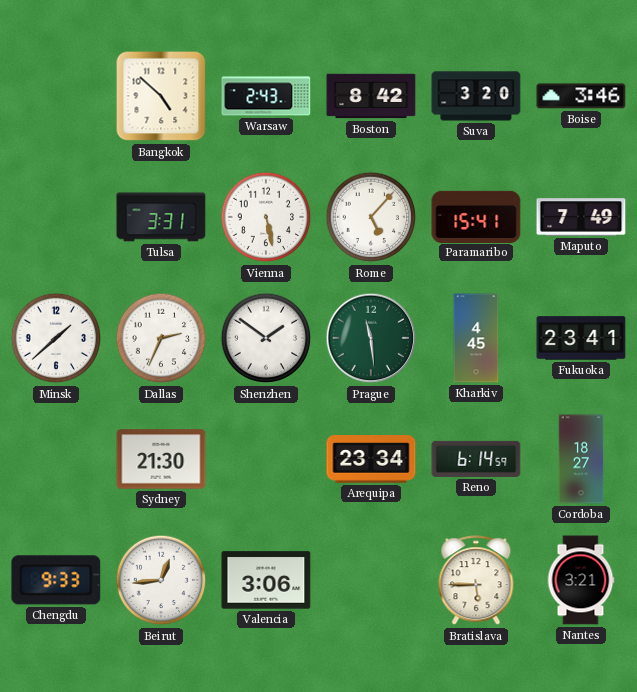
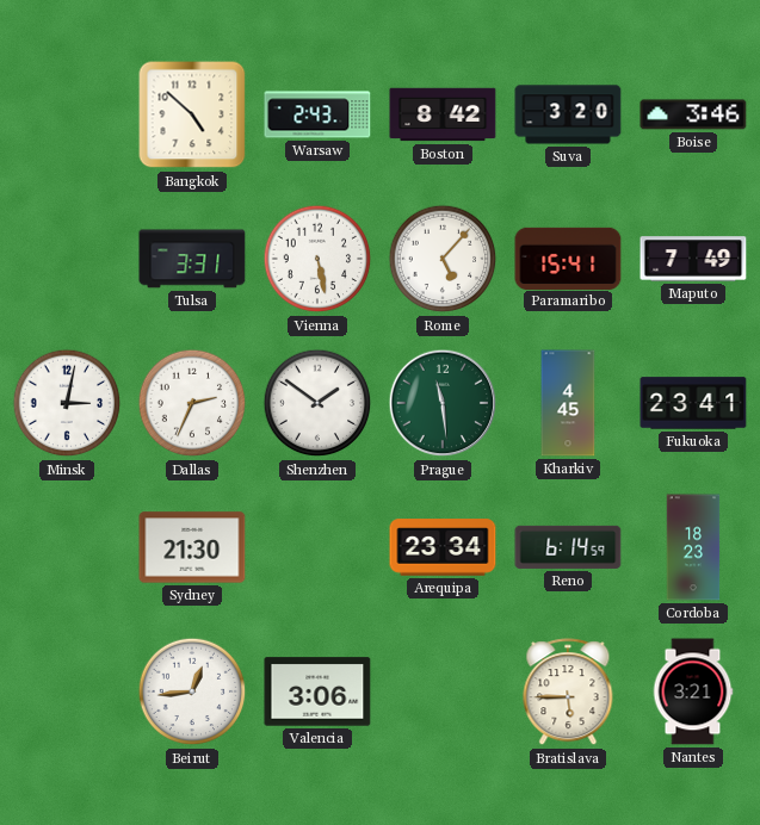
Minsk: 1:38 -> 3:02 (67, 403)
Cordoba: 18:27 -> 18:23 (693, 547)
Chengdu: 9:33 -> none (56, 580)
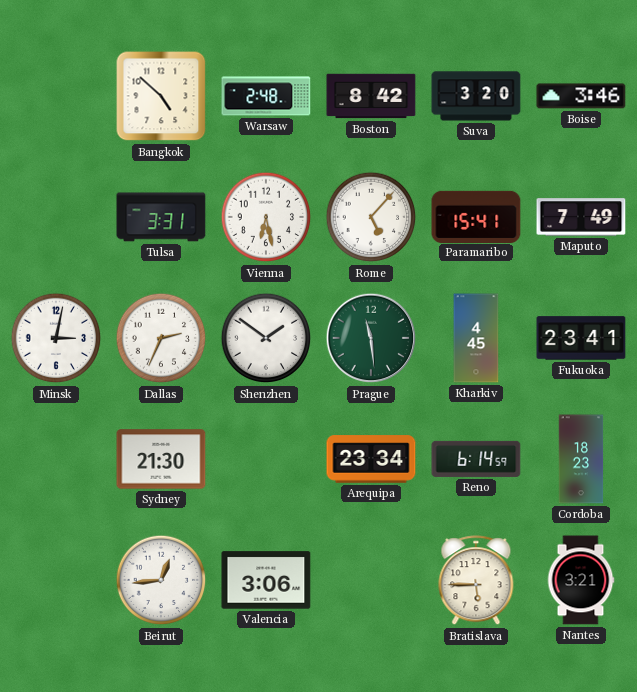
Warsaw: 2:43 -> 2:48 (266, 96)
Vienna: 5:28 -> 6:28 (266, 217)
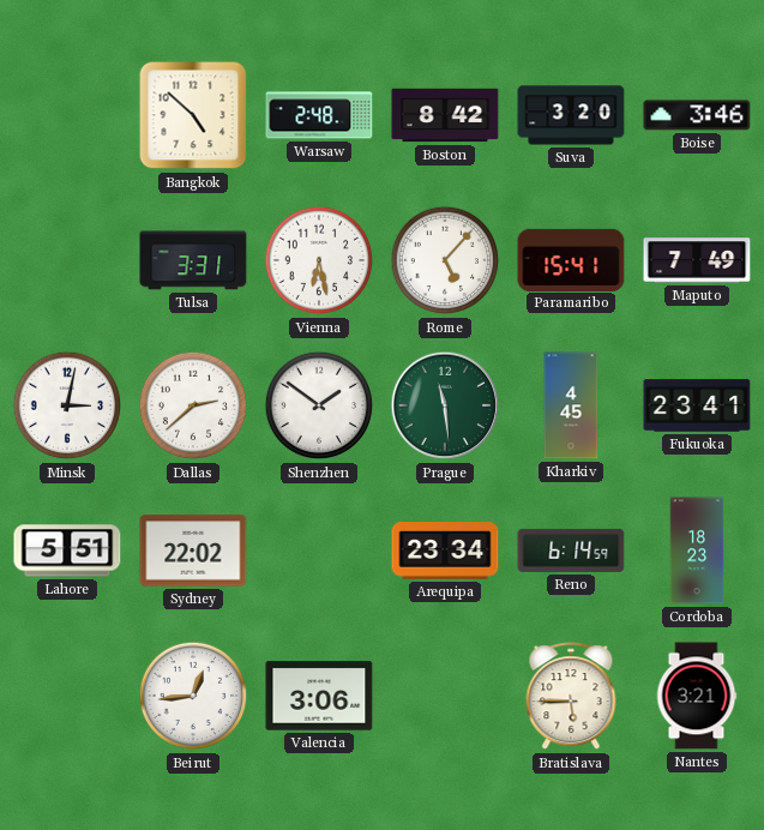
Dallas: 2:34 -> 2:38 (193, 405)
Lahore: none -> 5:51 (67, 551)
Sydney: 21:30 -> 22:02 (193, 551)
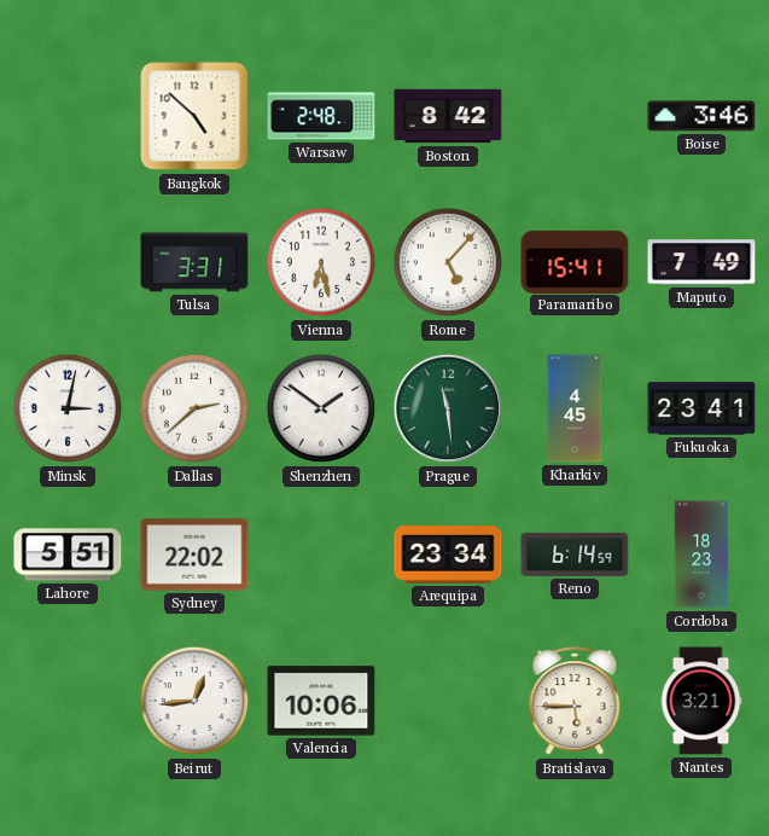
Suva: 3:20 -> none (571, 115)
Valencia: 3:06 -> 10:06 (321, 701)
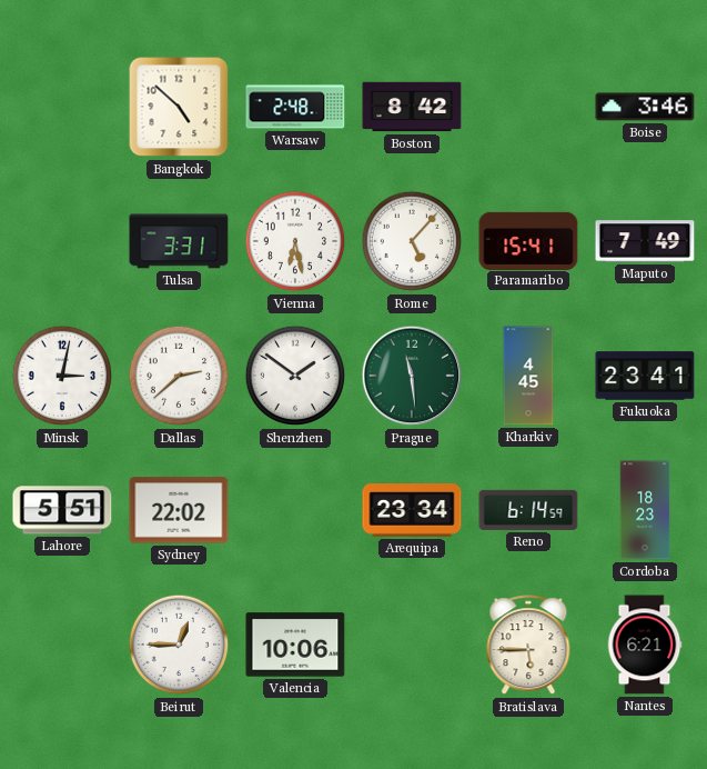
Beirut: 12:44 -> 12:45 (179, 645)
Nantes: 3:21 -> 6:21 (645, 645)
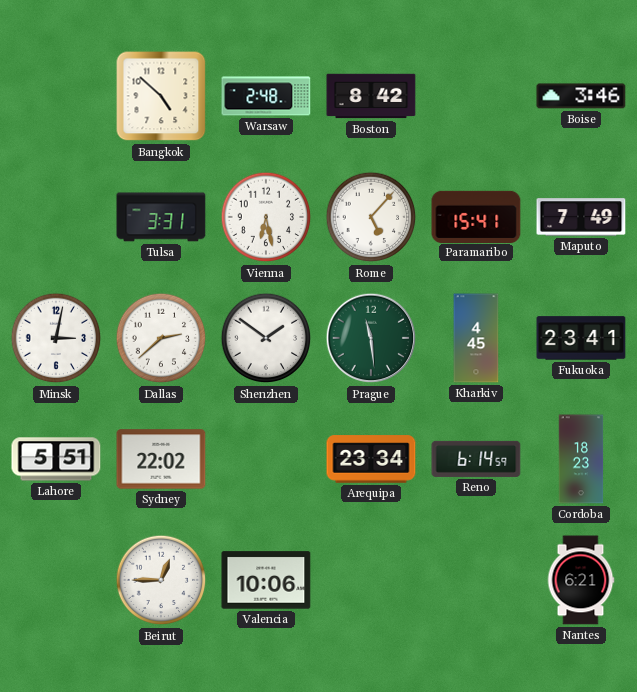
Bratislava: 5:45 -> none (528, 646)
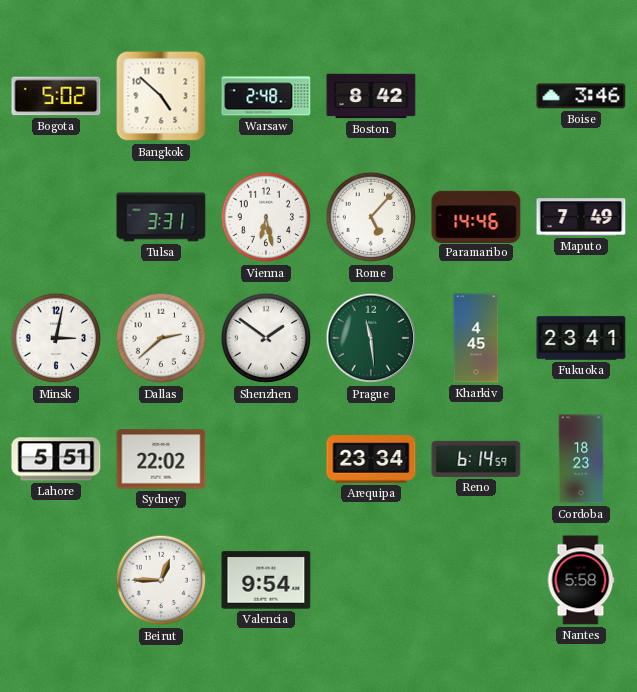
Bogota: none -> 5:02 (56, 96)
Paramaribo: 15:41 -> 14:46 (476, 216)
Valencia: 10:06 -> 9:54 (266, 580)
Nantes: 6:21 -> 5:58 (581, 580)
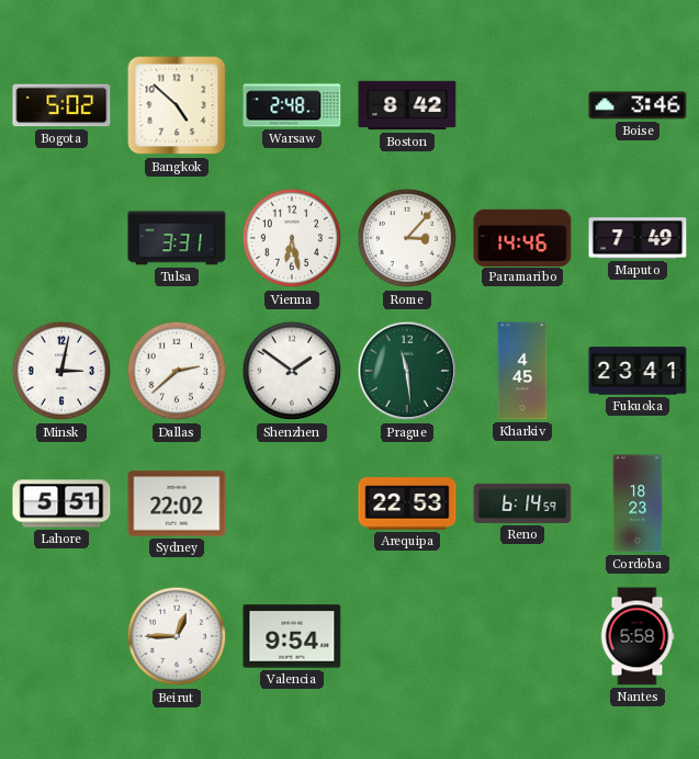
Rome: 5:07 -> 3:07 (407, 238)
Arequipa: 23:34 -> 22:53 (407, 503)
